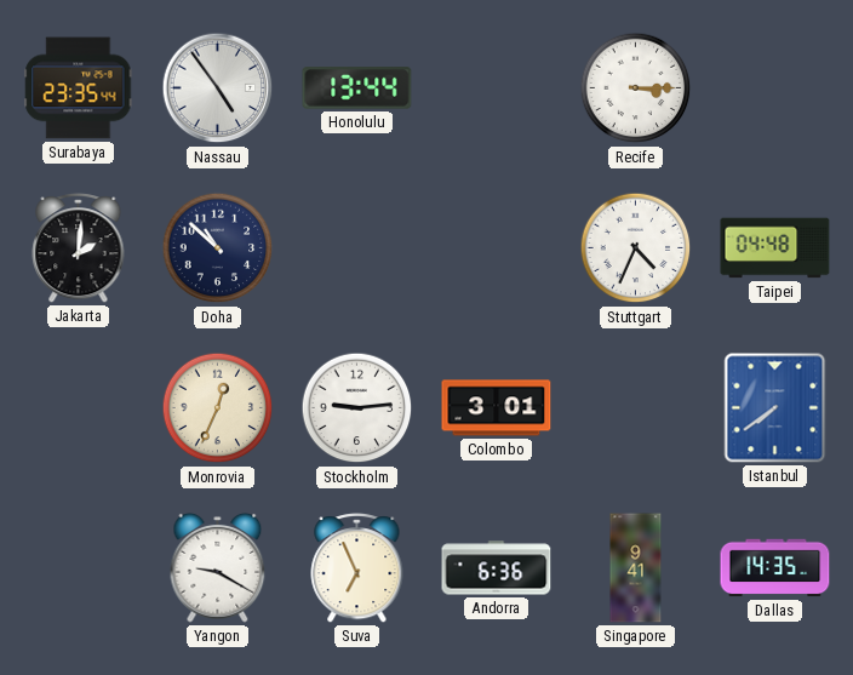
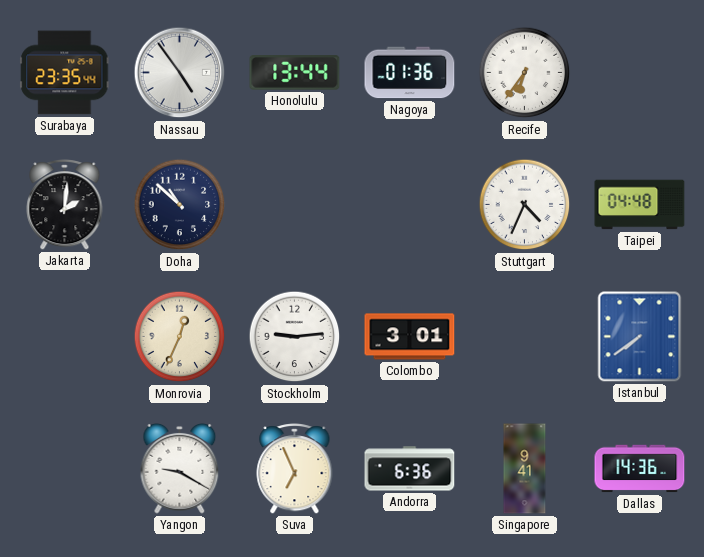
Nagoya: none -> 01:36 (410, 73)
Recife: 3:15 -> 6:36 (525, 73)
Dallas: 14:35 -> 14:36 (640, 469)
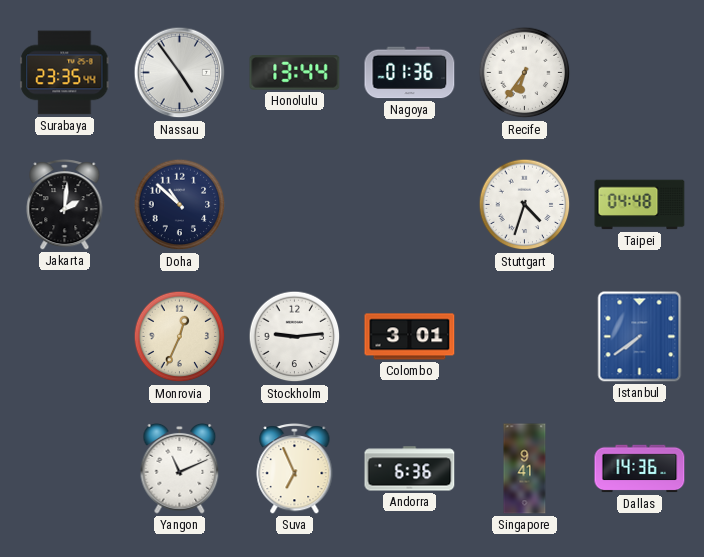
Stuttgart: 4:34 -> 4:33 (525, 205)
Yangon: 9:20 -> 11:11 (180, 469)
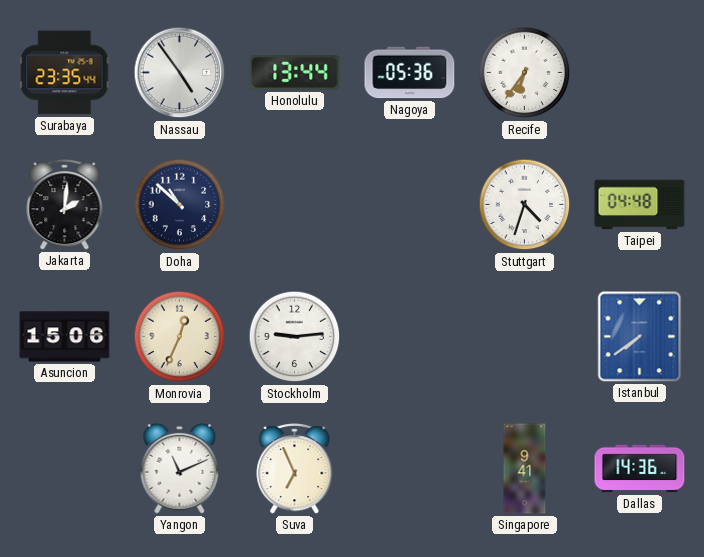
Nagoya: 01:36 -> 05:36 (410, 73)
Asuncion: none -> 15:06 (65, 337)
Colombo: 3:01 -> none (410, 337)
Andorra: 6:36 -> none (410, 469)
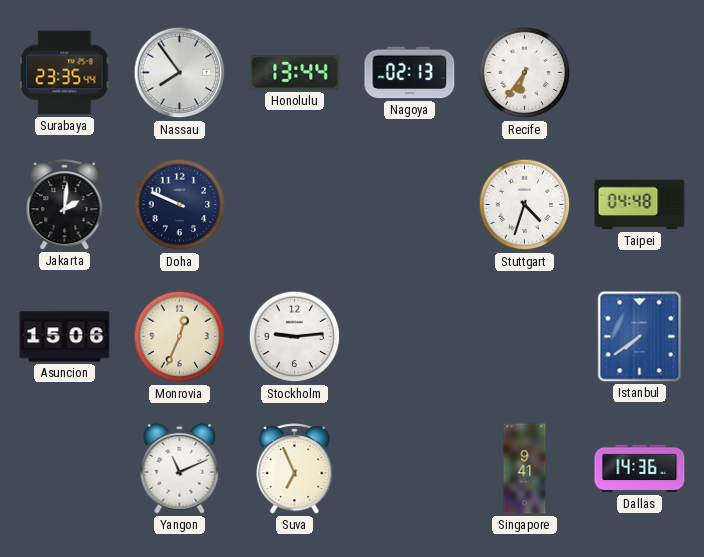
Nassau: 4:54 -> 7:54 (180, 73)
Nagoya: 05:36 -> 02:13 (410, 73)
Doha: 10:52 -> 9:49 (180, 205)
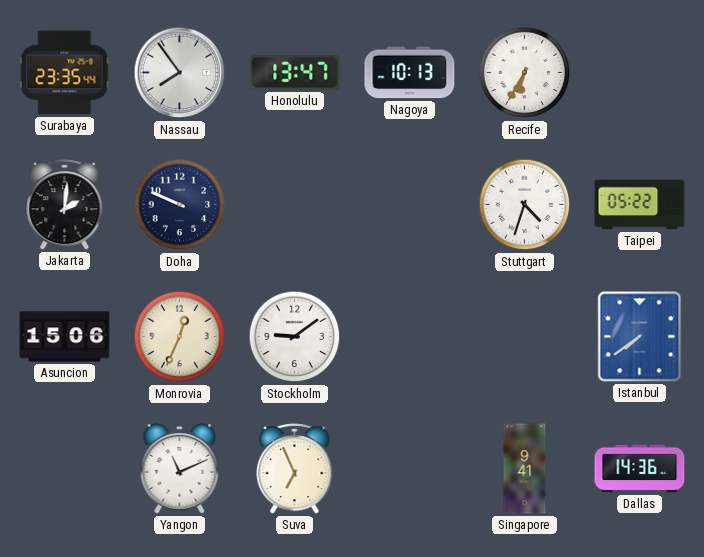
Honolulu: 13:44 -> 13:47 (295, 73)
Nagoya: 02:13 -> 10:13 (410, 73)
Recife: 6:36 -> 6:35 (525, 73)
Taipei: 04:48 -> 05:22 (640, 205)
Stockholm: 9:14 -> 9:09 (295, 337)
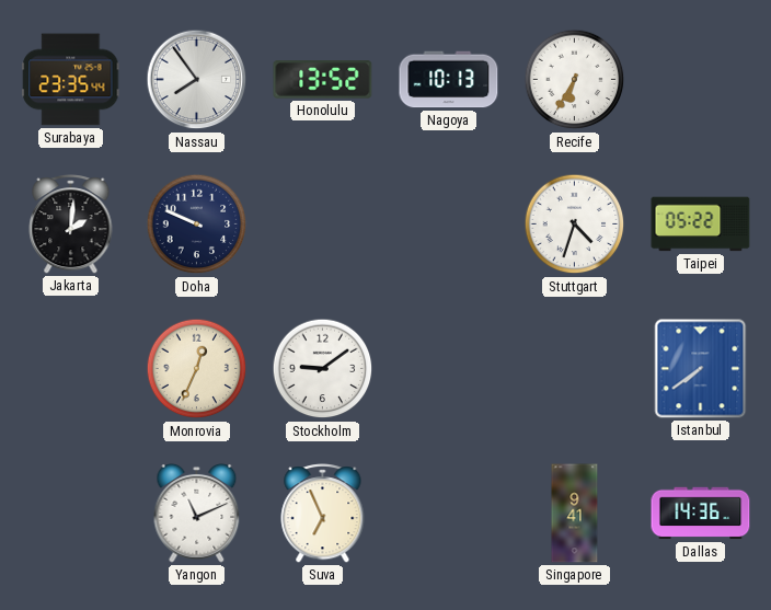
Honolulu: 13:47 -> 13:52 (323, 80)
Asuncion: 15:06 -> none (65, 337)
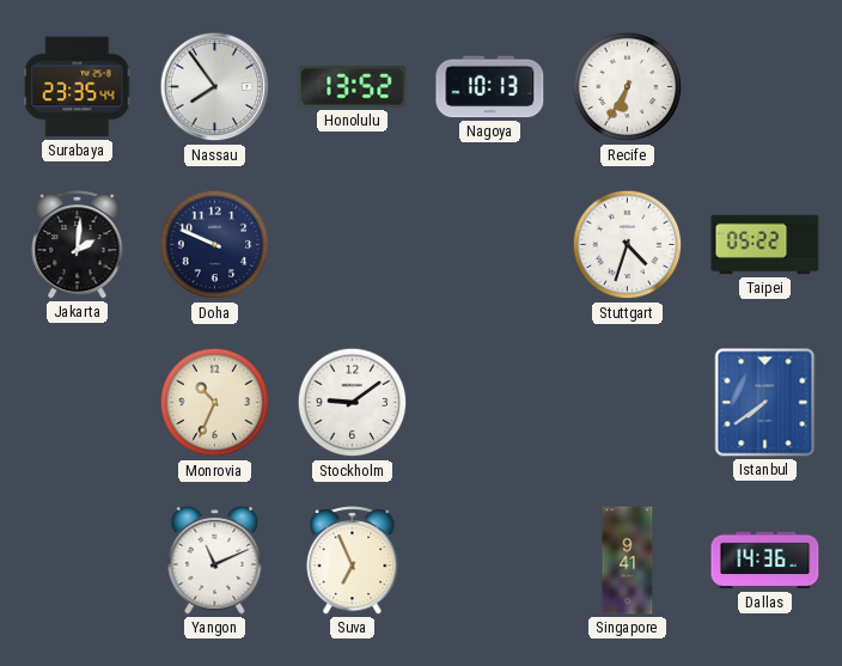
Monrovia: 12:34 -> 10:34 (215, 403)
